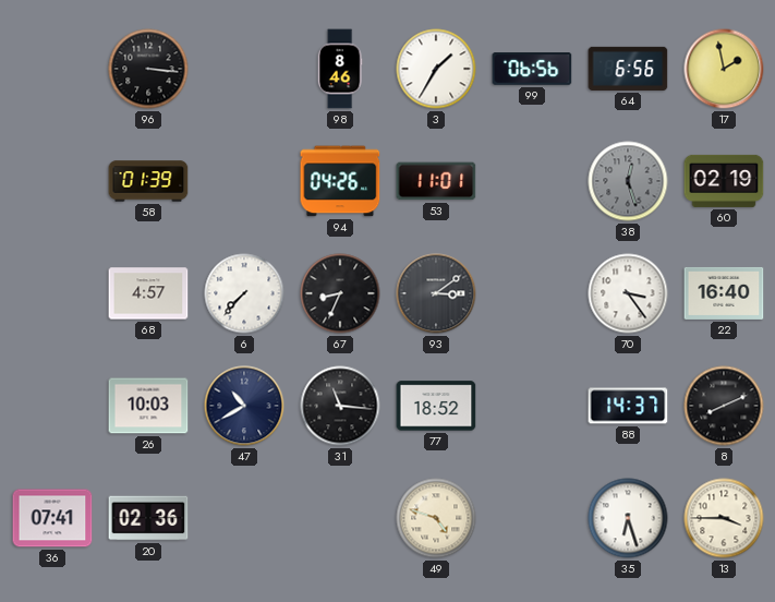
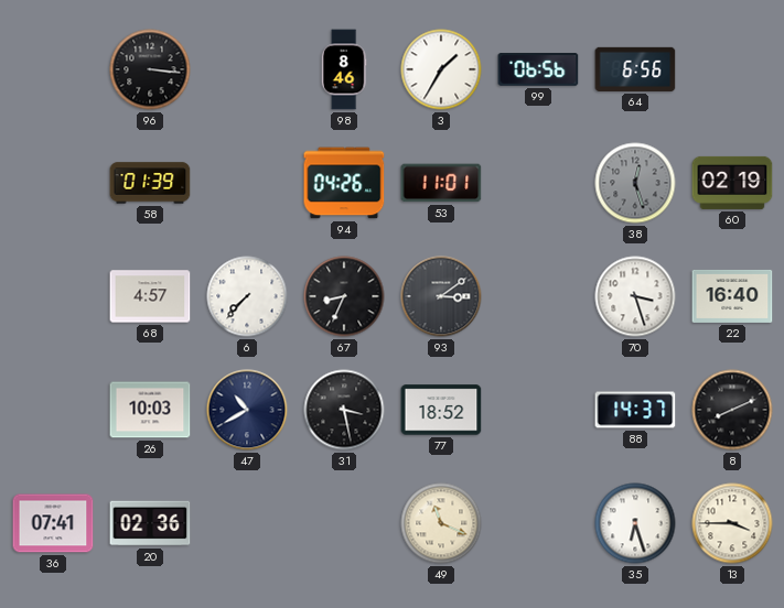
17: 1:58 -> none (724, 69)
70: 3:24 -> 3:27 (635, 296)
31: 11:16 -> 3:28 (344, 410)
49: 4:48 -> 11:19 (441, 523)
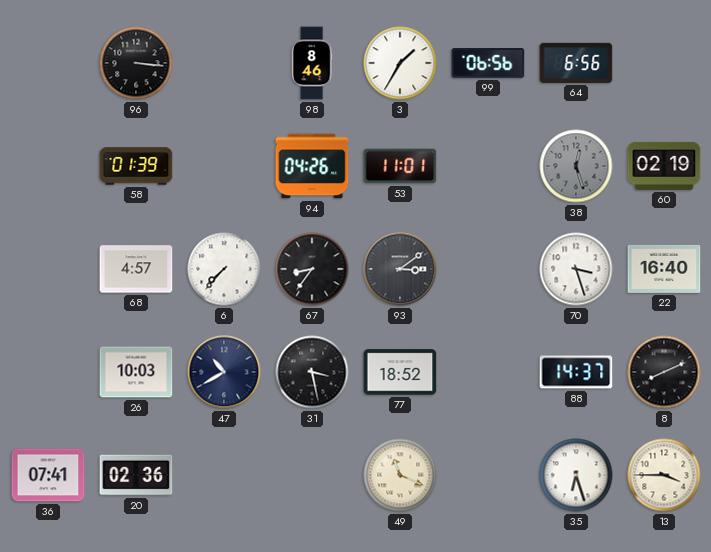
67: 8:34 -> 8:36 (312, 269)
